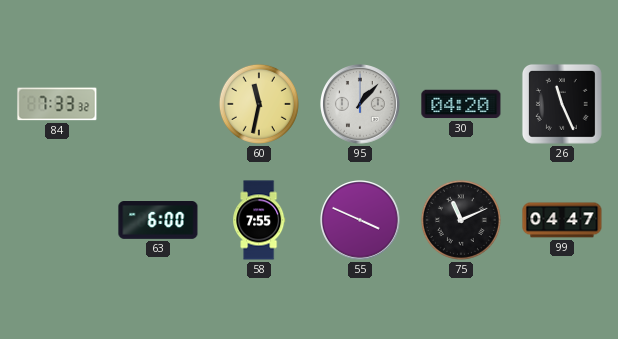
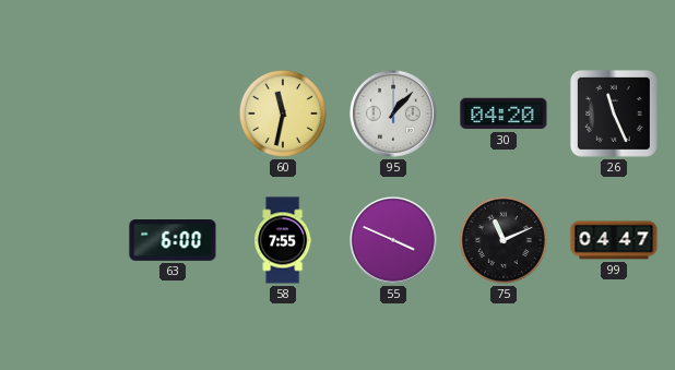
84: 7:33 -> none (57, 104)
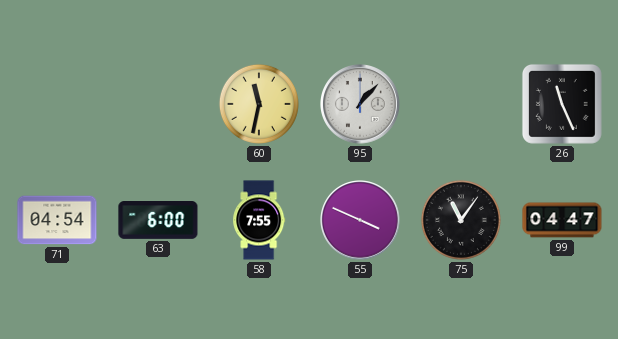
30: 04:20 -> none (504, 114)
71: none -> 04:54 (57, 220)
75: 11:11 -> 11:06 (461, 220)
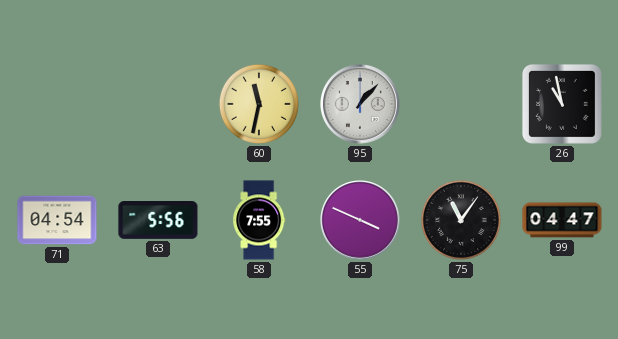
26: 11:26 -> 10:58 (562, 104)
63: 6:00 -> 5:56 (158, 221)
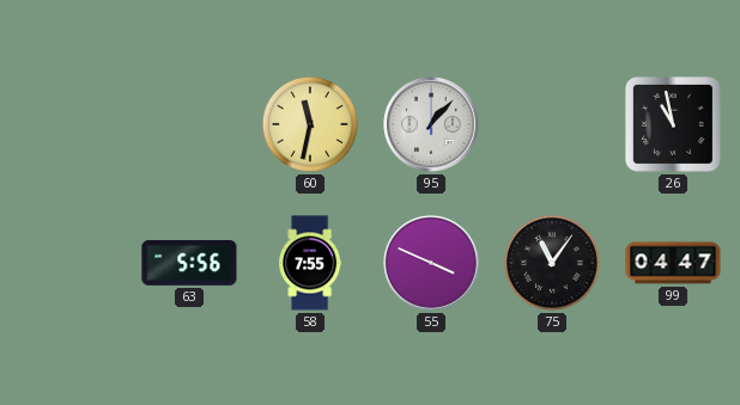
71: 04:54 -> none (57, 220)
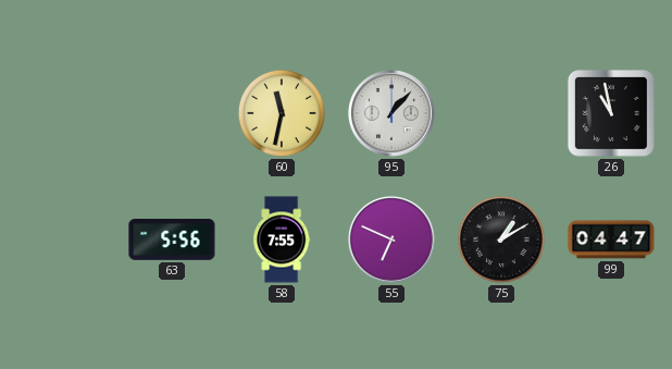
55: 3:49 -> 6:49 (391, 239)
75: 11:06 -> 1:10 (501, 239)
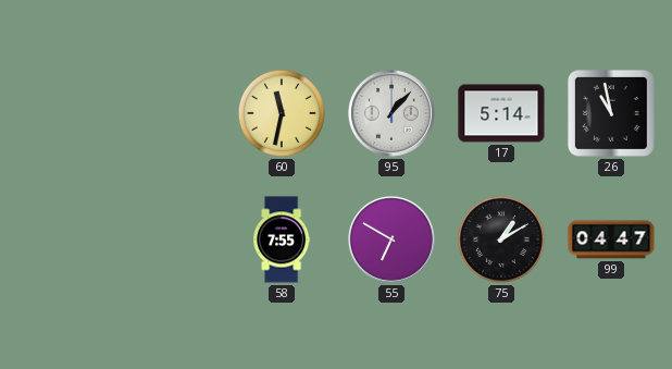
17: none -> 5:14 (501, 113)
63: 5:56 -> none (172, 241)
55: 6:49 -> 6:50 (391, 239)
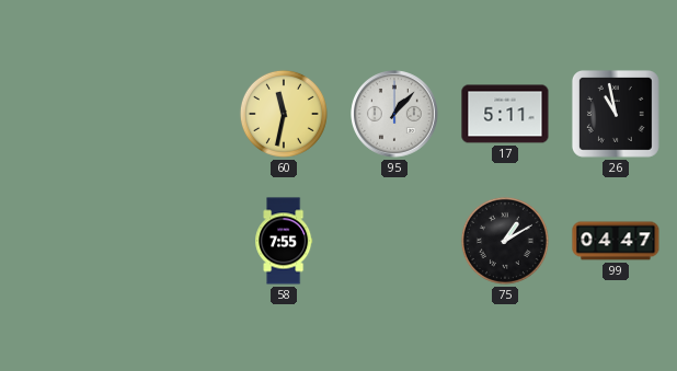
17: 5:14 -> 5:11 (505, 114)
55: 6:50 -> none (391, 239)
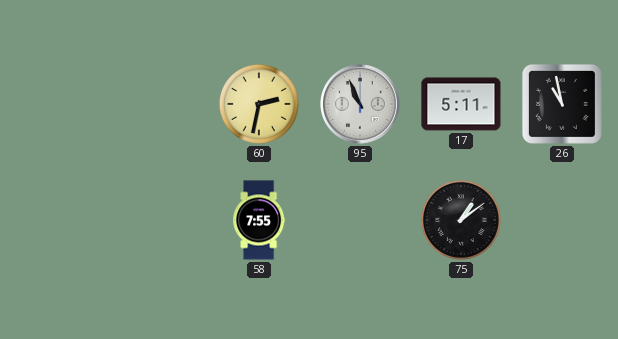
60: 11:32 -> 2:32 (259, 104)
95: 1:07 -> 10:56 (360, 104)
75: 1:10 -> 1:09 (461, 220)
99: 04:47 -> none (616, 241)
